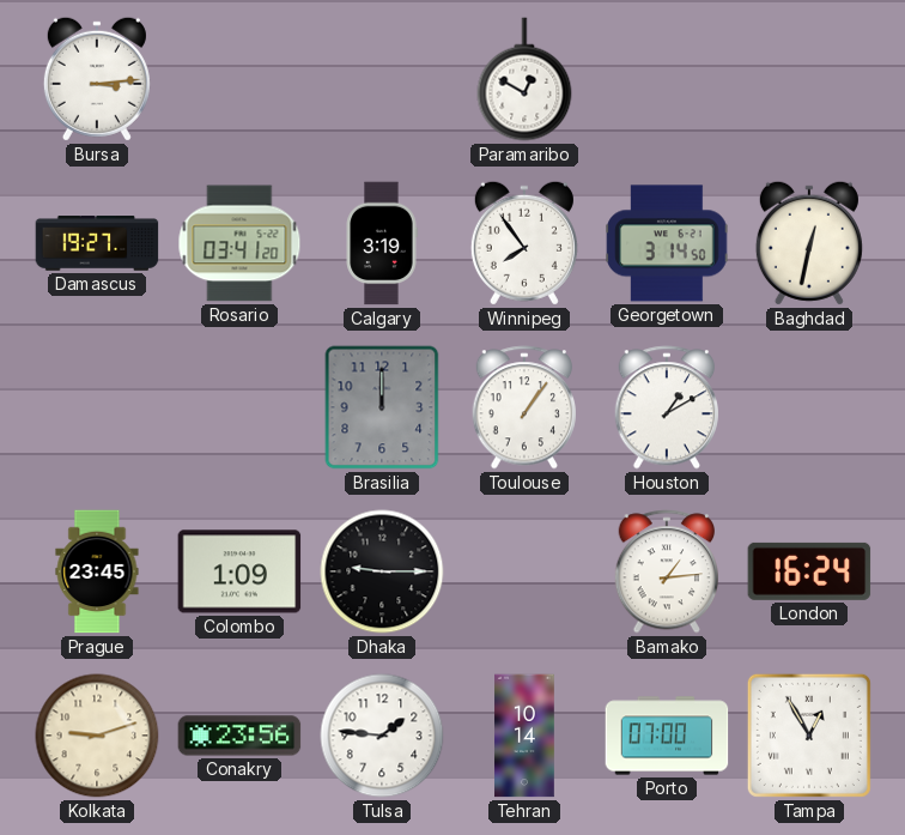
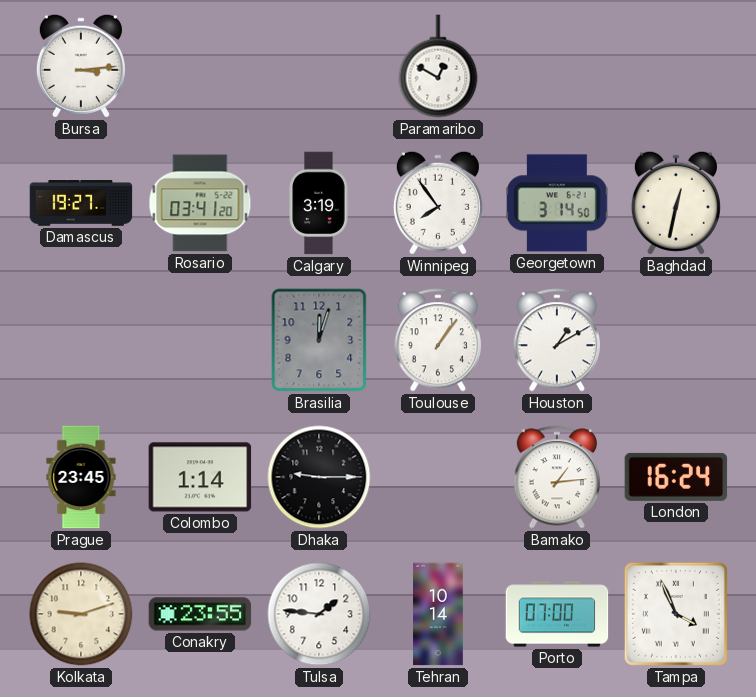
Brasilia: 12:00 -> 12:03 (319, 340)
Colombo: 1:09 -> 1:14 (200, 477)
Conakry: 23:56 -> 23:55 (200, 614)
Tampa: 12:55 -> 3:56 (676, 614)
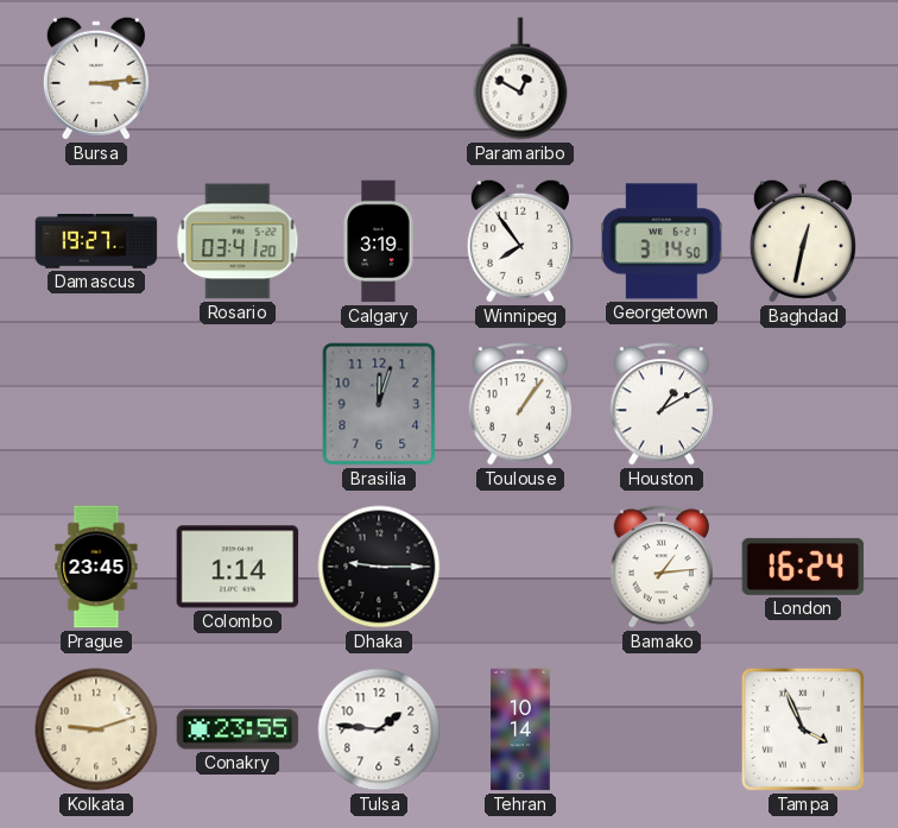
Porto: 07:00 -> none (557, 614)
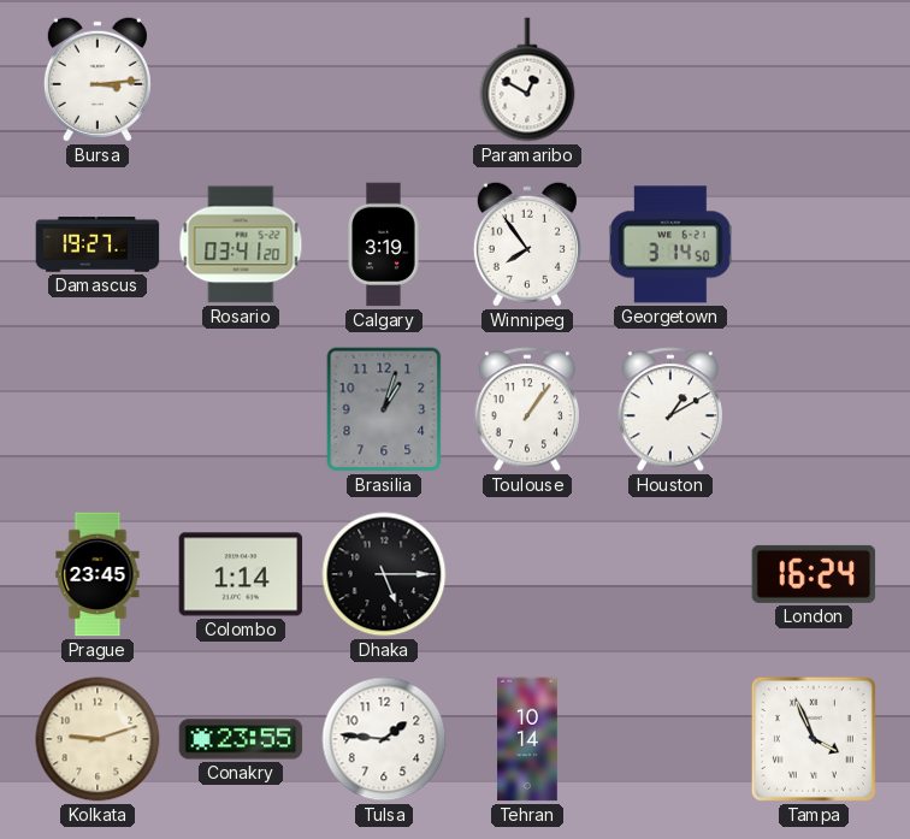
Baghdad: 12:32 -> none (803, 241)
Brasilia: 12:03 -> 1:03 (384, 409)
Dhaka: 9:15 -> 5:15 (384, 574)
Bamako: 1:14 -> none (660, 567)
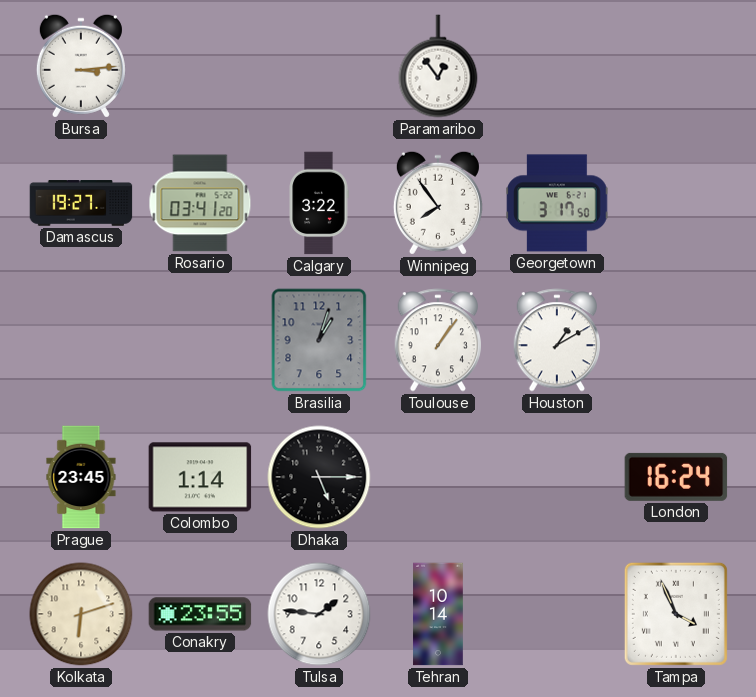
Paramaribo: 12:50 -> 12:54 (438, 66)
Calgary: 3:19 -> 3:22 (319, 203)
Georgetown: 3:14 -> 3:17 (557, 203)
Kolkata: 9:12 -> 6:12 (81, 614)
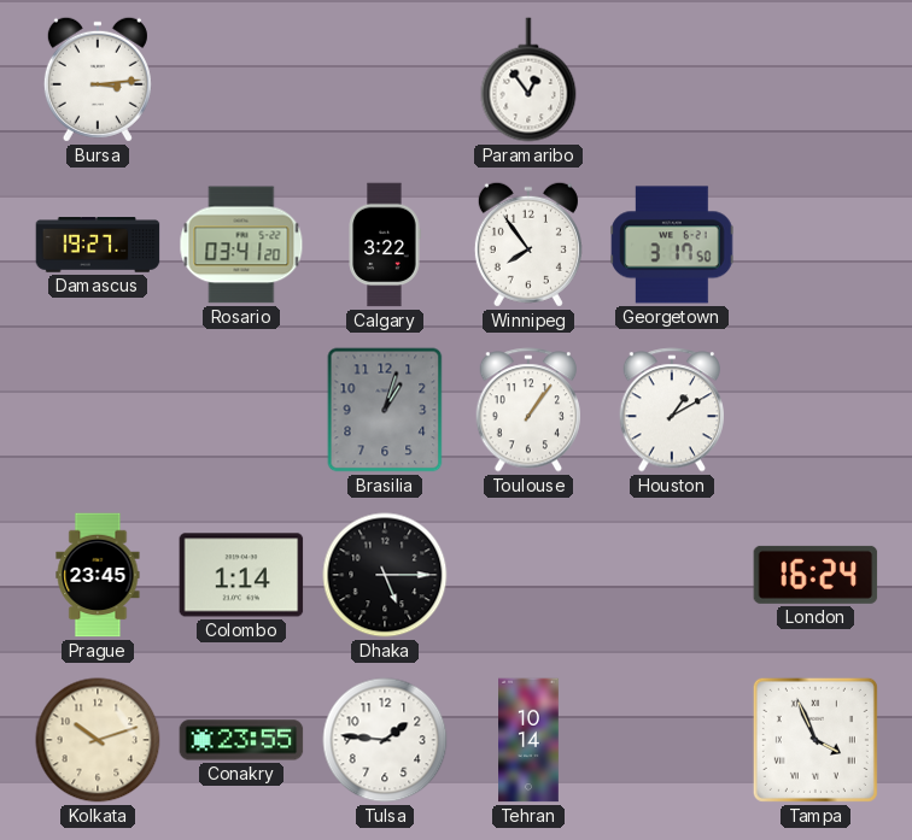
Kolkata: 6:12 -> 10:12 (98, 740)
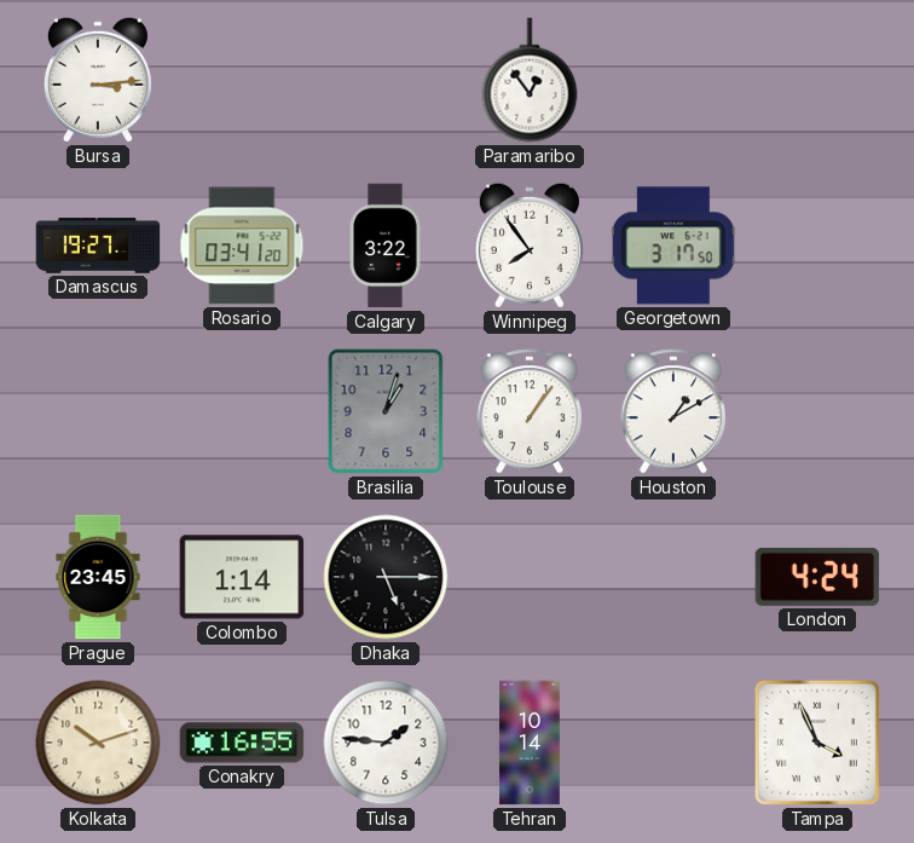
London: 16:24 -> 4:24 (817, 577)
Conakry: 23:55 -> 16:55 (242, 743)
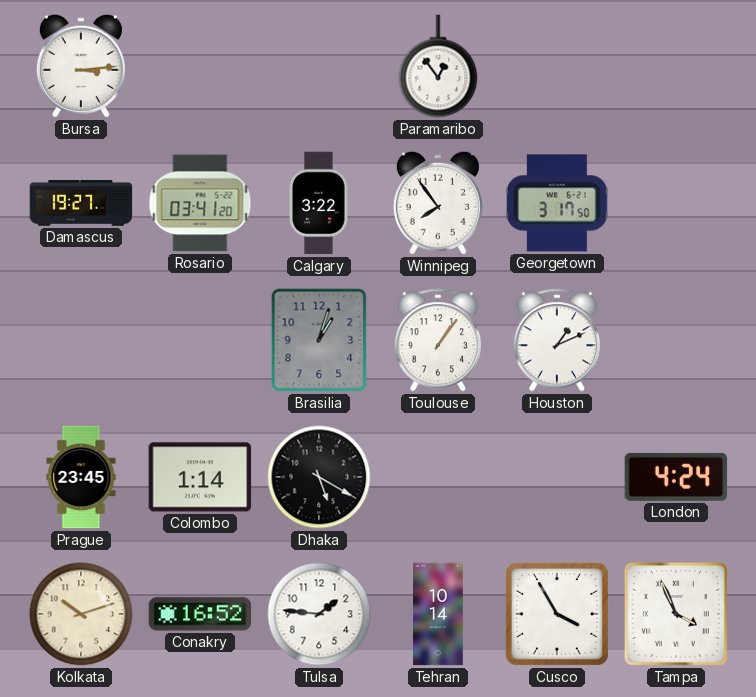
Houston: 1:10 -> 1:11 (556, 340)
Dhaka: 5:15 -> 5:20 (319, 477)
Conakry: 16:55 -> 16:52 (200, 614)
Cusco: none -> 3:55 (557, 614)
